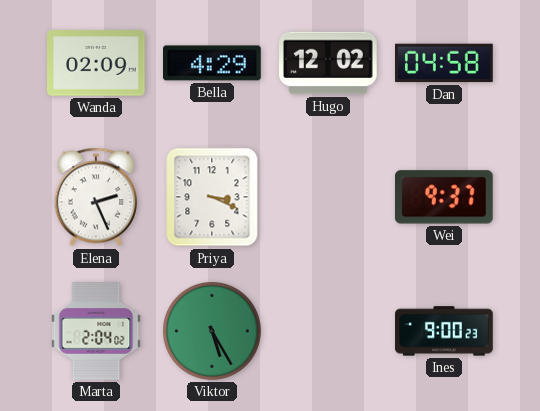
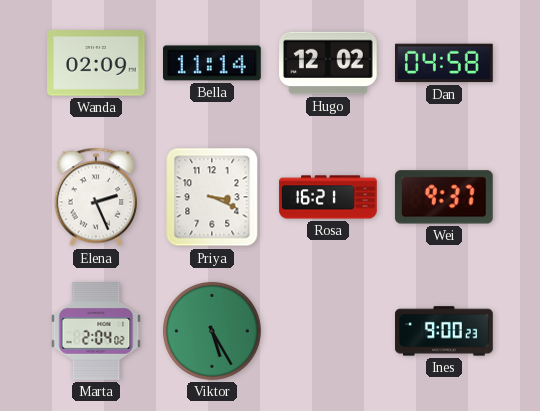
Bella: 4:29 -> 11:14 (213, 63)
Rosa: none -> 16:21 (328, 197)
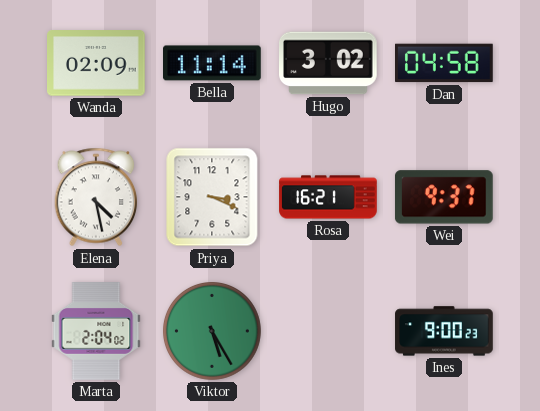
Hugo: 12:02 -> 3:02 (329, 63)
Elena: 2:26 -> 4:28 (96, 197)
